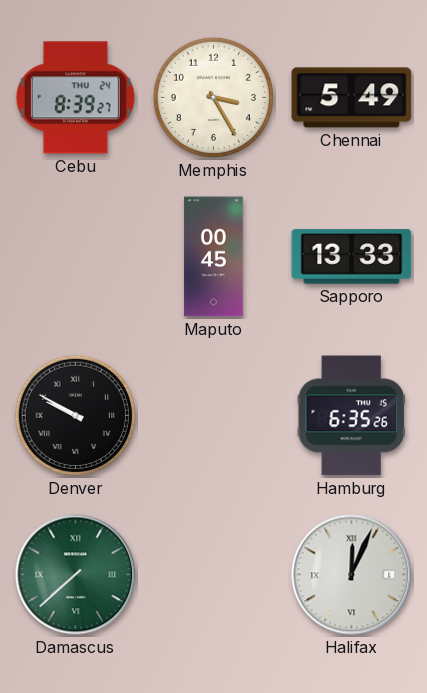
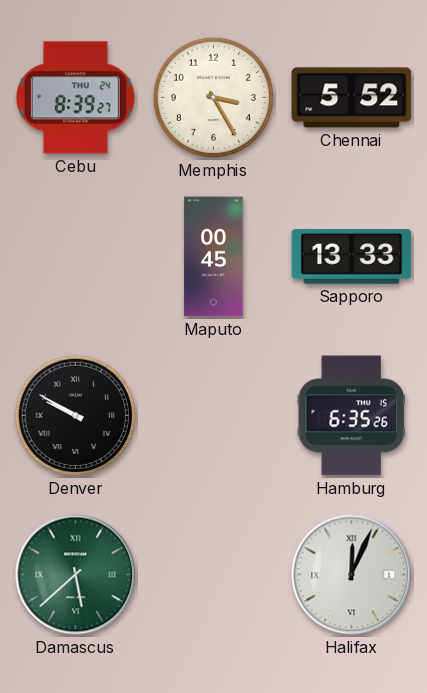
Chennai: 5:49 -> 5:52 (352, 98)
Damascus: 7:38 -> 5:38 (76, 575)
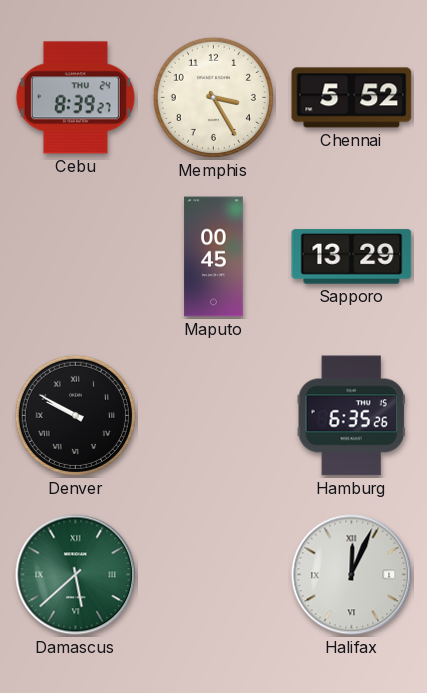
Sapporo: 13:33 -> 13:29 (352, 257)
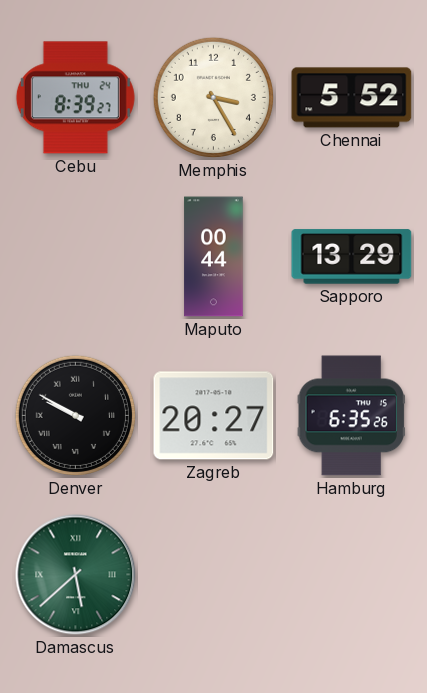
Maputo: 00:45 -> 00:44 (214, 257)
Zagreb: none -> 20:27 (214, 416)
Halifax: 12:04 -> none (352, 575)
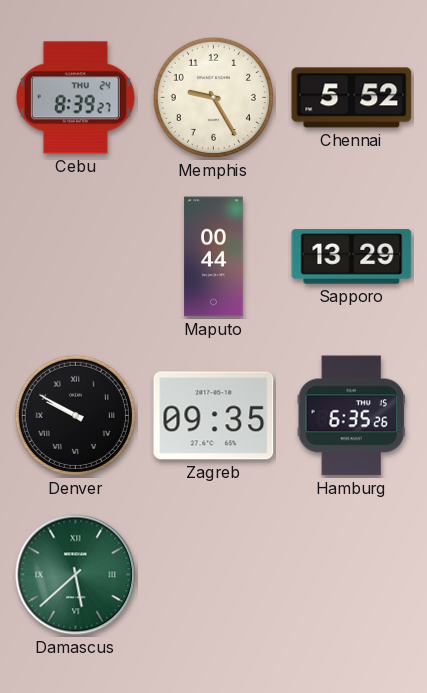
Memphis: 3:25 -> 9:25 (213, 97)
Zagreb: 20:27 -> 09:35 (214, 416)
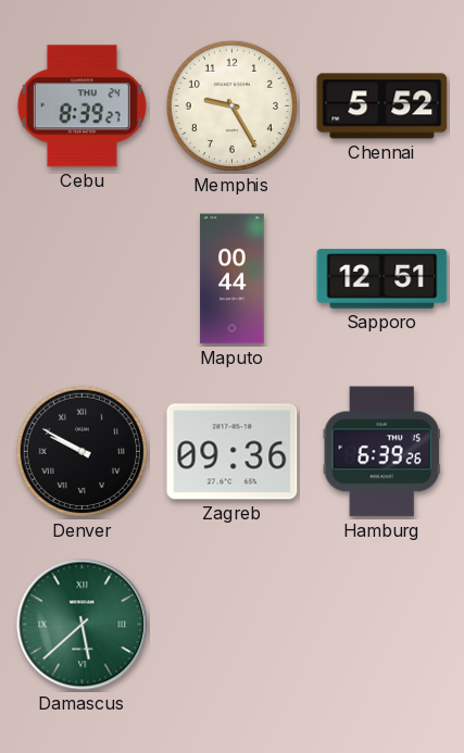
Sapporo: 13:29 -> 12:51 (383, 279)
Zagreb: 09:35 -> 09:36 (233, 452)
Hamburg: 6:35 -> 6:39 (381, 452)
